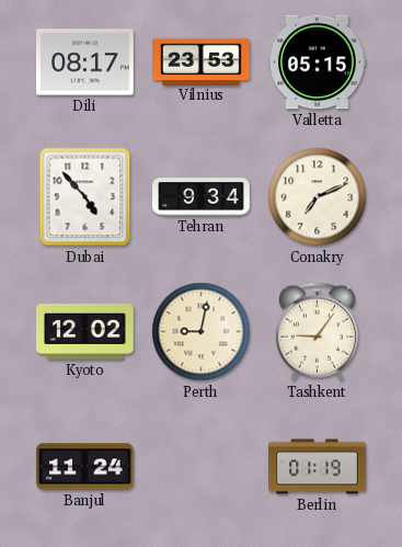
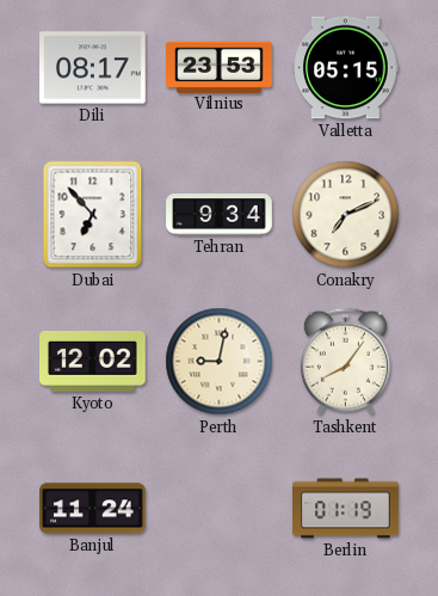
Dubai: 4:53 -> 6:53 (93, 215)
Tashkent: 9:06 -> 8:06 (345, 362)
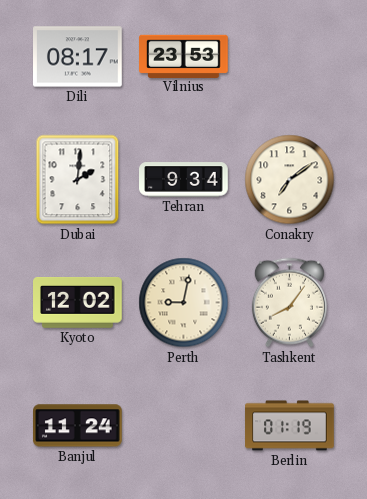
Valletta: 05:15 -> none (346, 68)
Dubai: 6:53 -> 2:01 (78, 180)
Conakry: 7:11 -> 7:09 (290, 180)
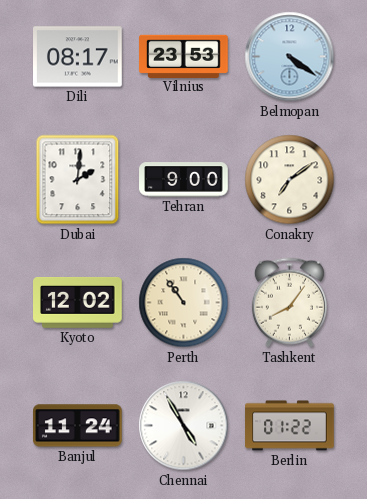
Belmopan: none -> 4:21 (290, 57)
Tehran: 9:34 -> 9:00 (184, 180)
Perth: 9:02 -> 10:54 (184, 303)
Chennai: none -> 4:55 (184, 426)
Berlin: 01:19 -> 01:22 (290, 426)
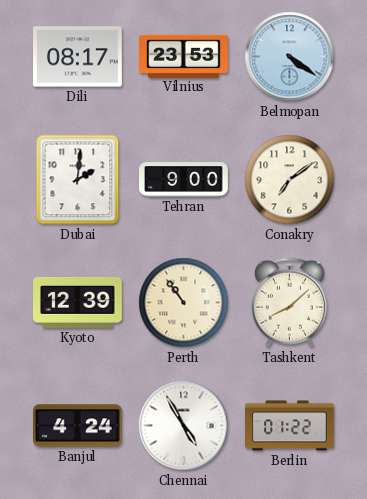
Kyoto: 12:02 -> 12:39 (78, 303)
Tashkent: 8:06 -> 8:08 (289, 303)
Banjul: 11:24 -> 4:24 (78, 426)
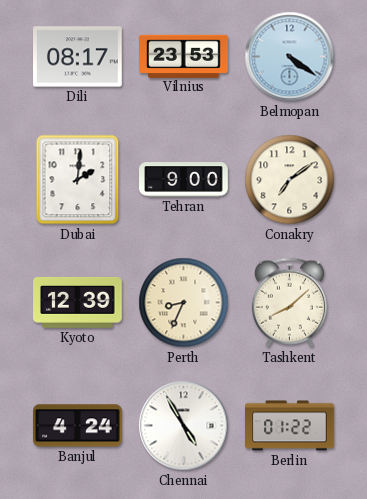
Perth: 10:54 -> 8:34 (184, 303)
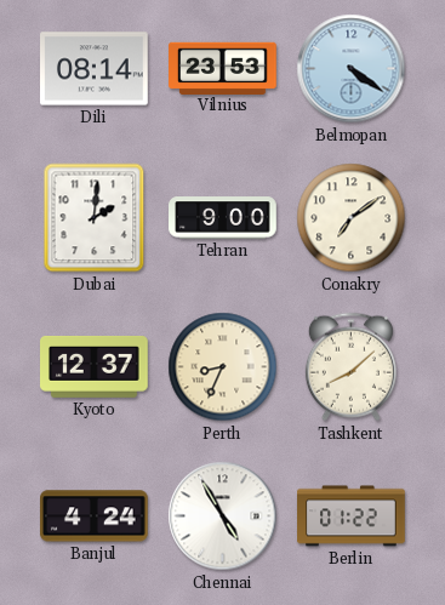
Dili: 08:17 -> 08:14 (95, 69)
Kyoto: 12:39 -> 12:37 (95, 367)
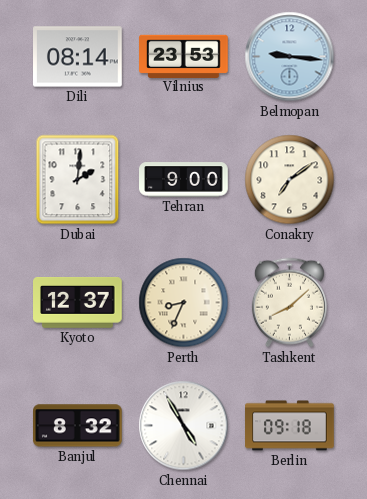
Belmopan: 4:21 -> 9:16 (290, 57)
Banjul: 4:24 -> 8:32 (78, 426)
Berlin: 01:22 -> 09:18 (290, 426)
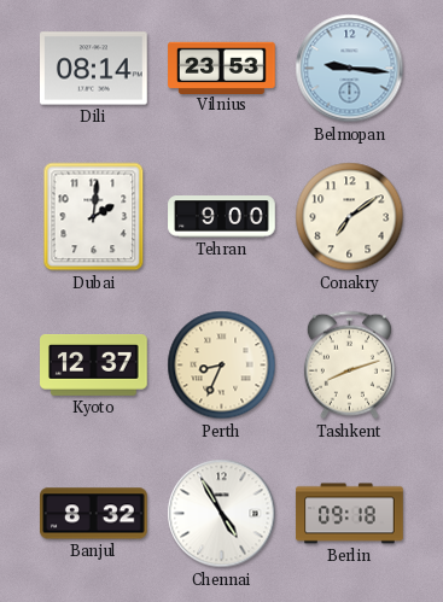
Tashkent: 8:08 -> 8:12 (349, 366)
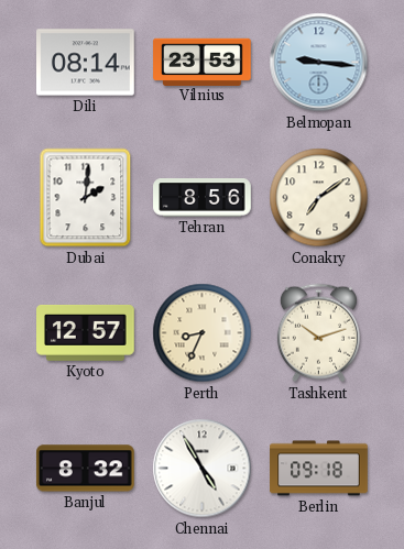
Tehran: 9:00 -> 8:56 (203, 198)
Kyoto: 12:37 -> 12:57 (86, 333)
Tashkent: 8:12 -> 10:12 (318, 333)
